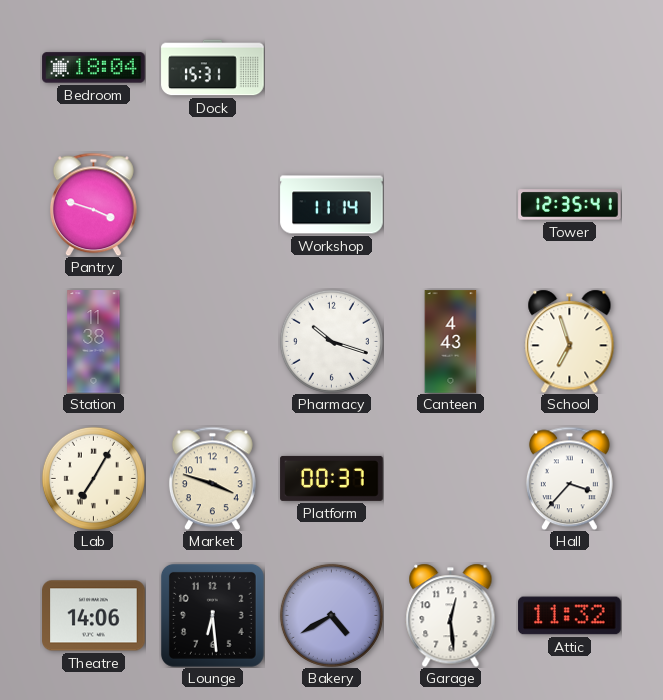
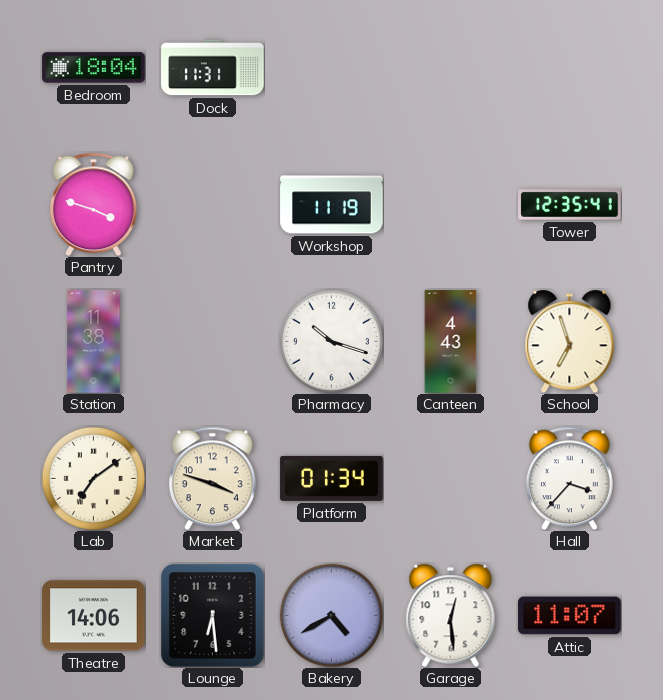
Dock: 15:31 -> 11:31 (213, 68)
Workshop: 11:14 -> 11:19 (332, 205)
Lab: 7:05 -> 7:09 (93, 478)
Platform: 00:37 -> 01:34 (332, 478)
Attic: 11:32 -> 11:07 (570, 616)
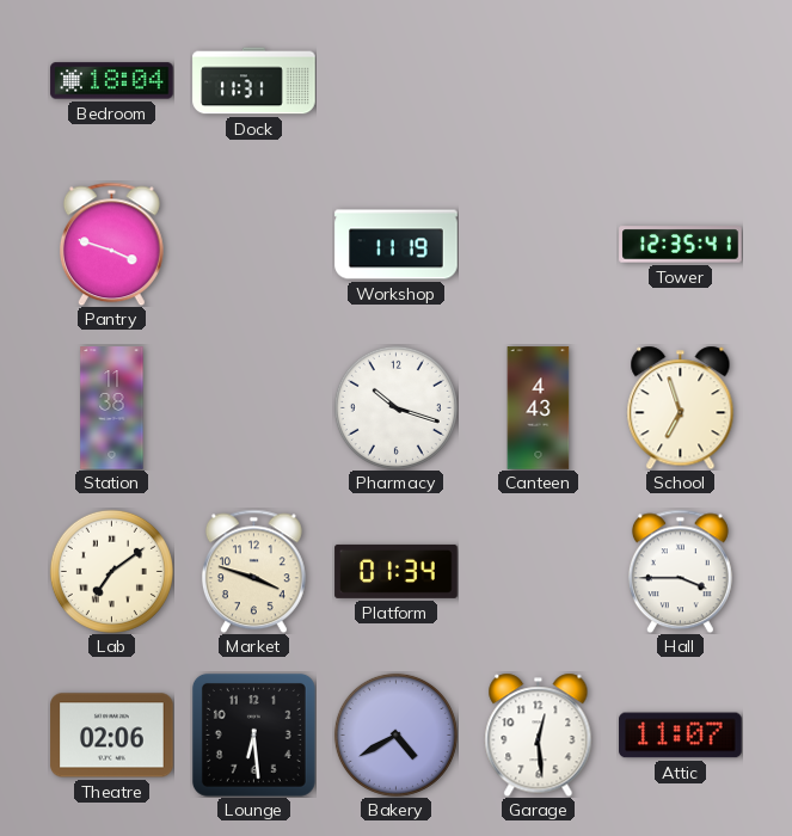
Hall: 3:37 -> 3:45 (680, 571)
Theatre: 14:06 -> 02:06 (112, 736)
